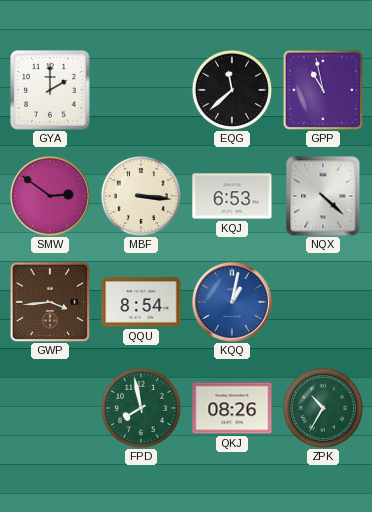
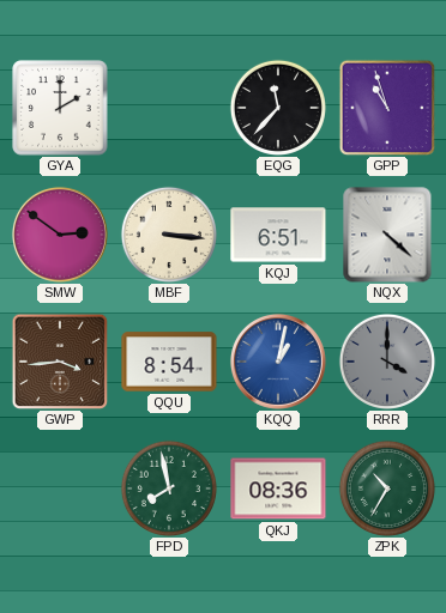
EQG: 11:38 -> 11:37 (278, 108)
GPP: 10:58 -> 10:57 (387, 108)
KQJ: 6:53 -> 6:51 (278, 235)
RRR: none -> 4:00 (387, 362)
QKJ: 08:26 -> 08:36 (278, 488)
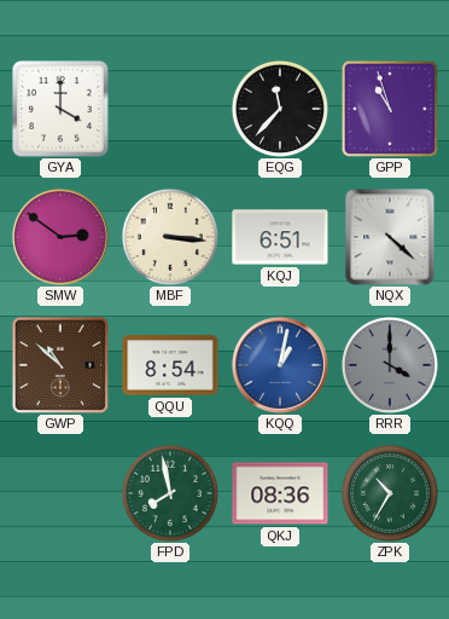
GYA: 2:00 -> 4:00 (60, 109)
GWP: 3:44 -> 10:52 (60, 365)
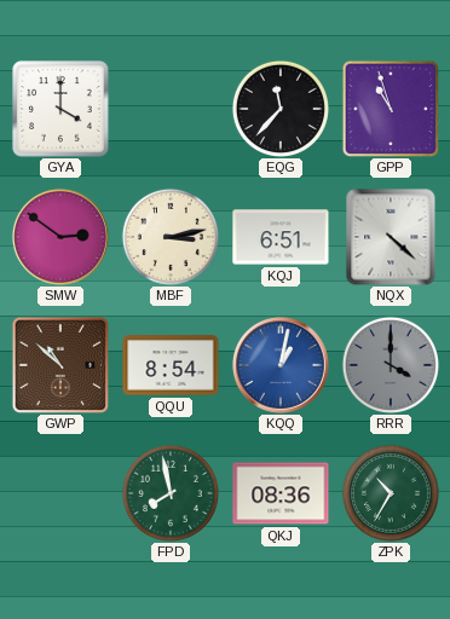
MBF: 3:16 -> 3:13 (171, 237)
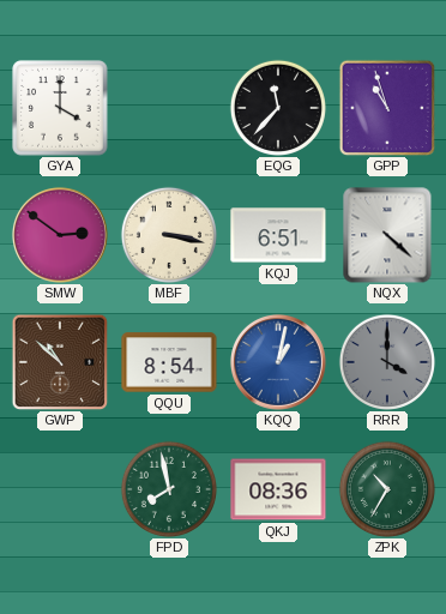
MBF: 3:13 -> 3:17 (169, 235)
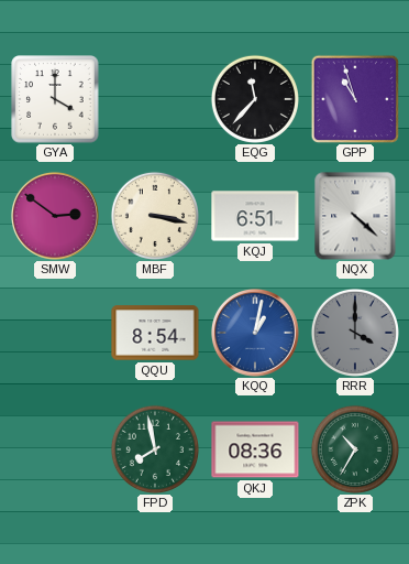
GWP: 10:52 -> none (60, 362)
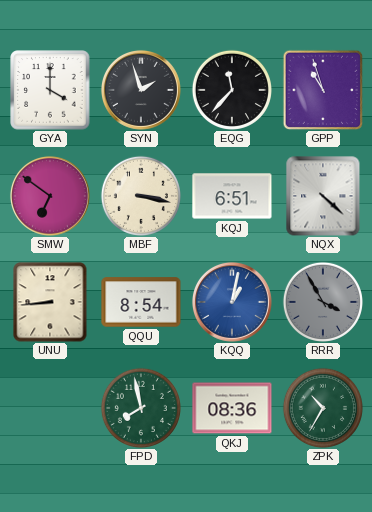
SYN: none -> 1:57 (141, 90)
SMW: 2:51 -> 6:51 (50, 196)
UNU: none -> 8:44 (50, 302)
RRR: 4:00 -> 3:55 (323, 302)
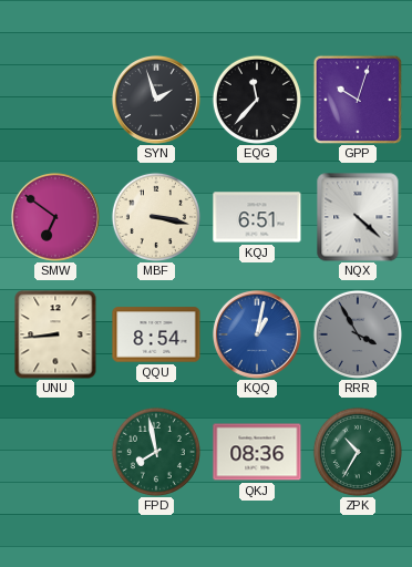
GYA: 4:00 -> none (50, 90)
GPP: 10:57 -> 10:03 (358, 100)
